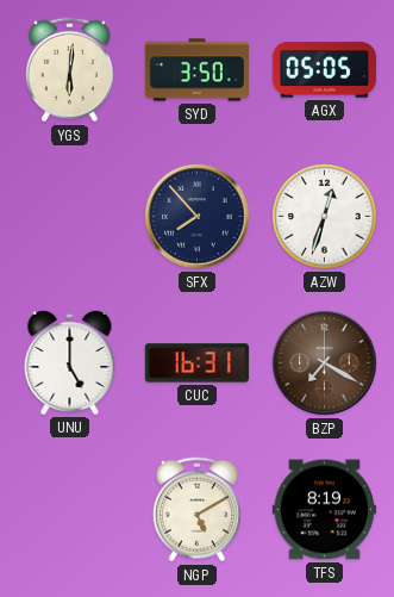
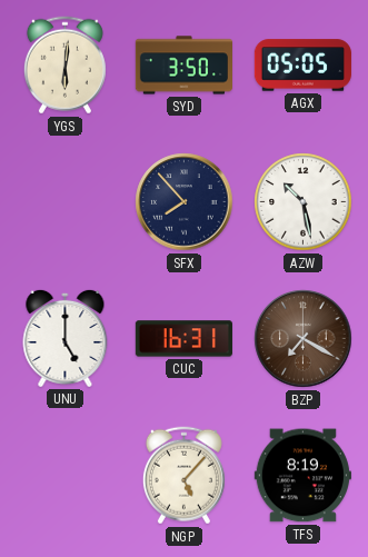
AZW: 12:33 -> 10:28 (304, 202)
NGP: 5:10 -> 5:07 (183, 476)
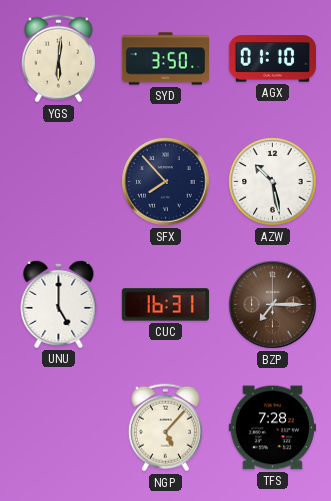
AGX: 05:05 -> 01:10 (272, 59)
BZP: 7:20 -> 7:15 (273, 305)
TFS: 8:19 -> 7:28 (272, 428)
